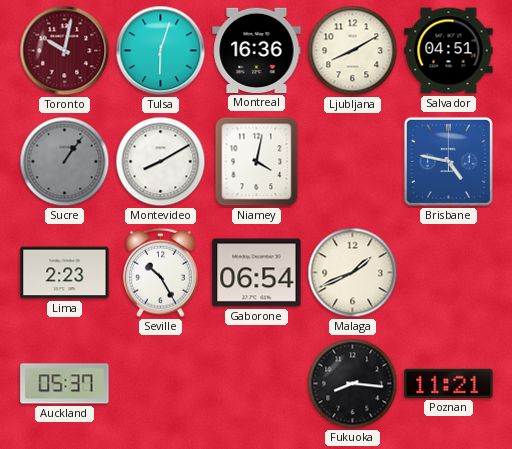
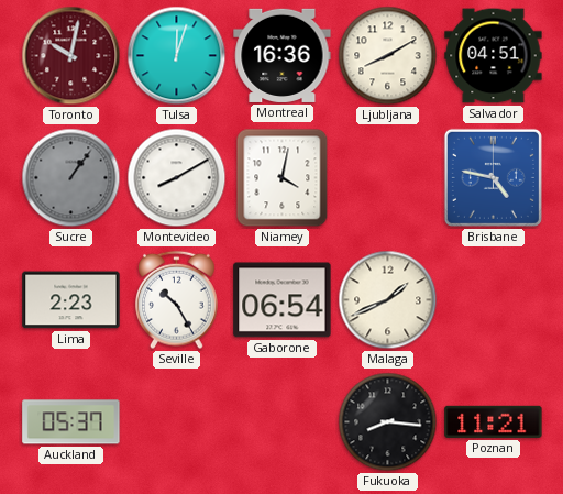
Tulsa: 6:03 -> 12:03 (177, 56)
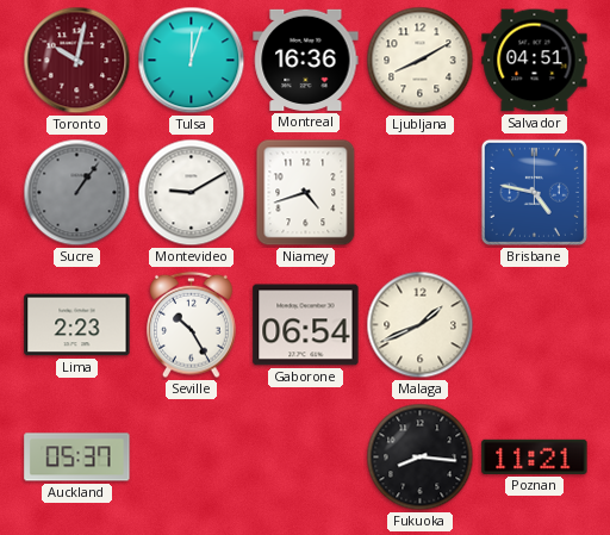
Montevideo: 8:10 -> 9:10 (192, 193)
Niamey: 4:02 -> 4:42 (306, 193)
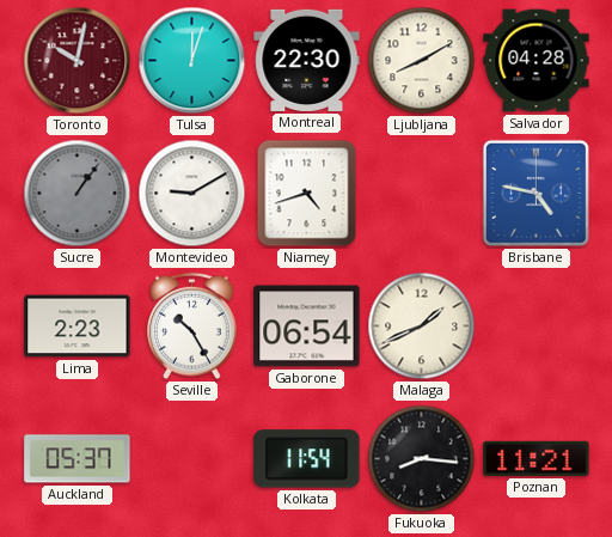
Montreal: 16:36 -> 22:30 (307, 60)
Salvador: 04:51 -> 04:28 (537, 61)
Kolkata: none -> 11:54 (307, 459)
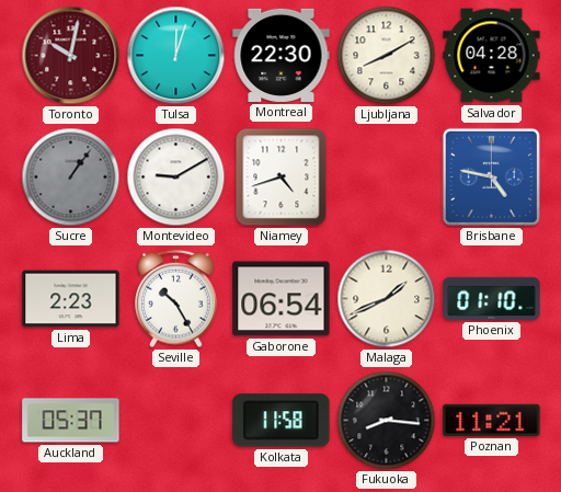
Phoenix: none -> 01:10 (492, 298)
Kolkata: 11:54 -> 11:58 (282, 421)
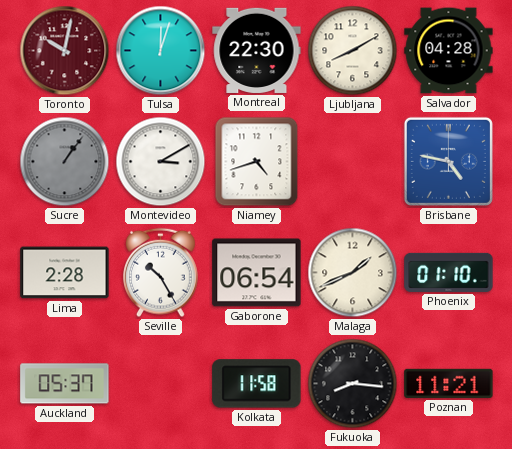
Montevideo: 9:10 -> 3:10 (161, 162)
Lima: 2:23 -> 2:28 (65, 273)
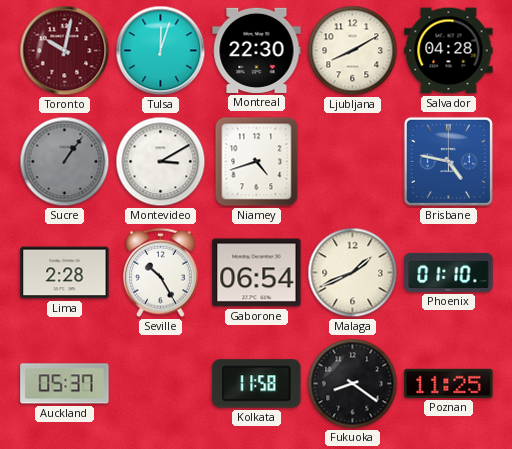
Fukuoka: 8:16 -> 8:21 (353, 384)
Poznan: 11:21 -> 11:25 (449, 383)
